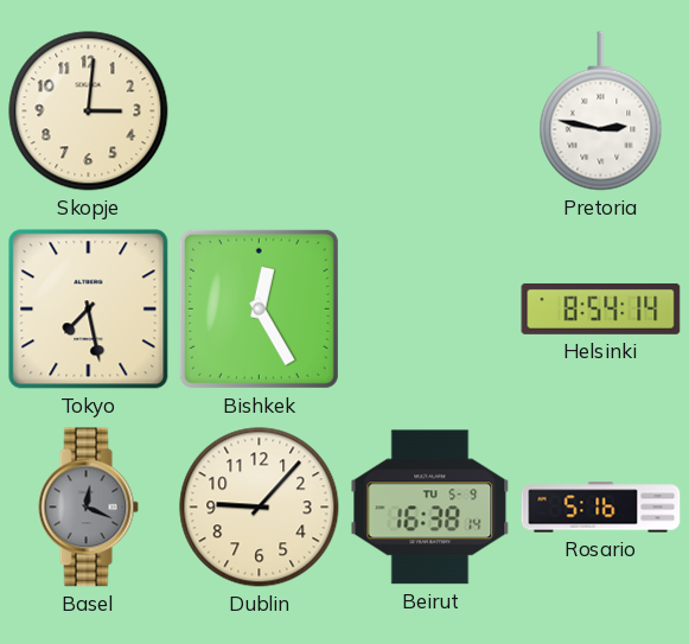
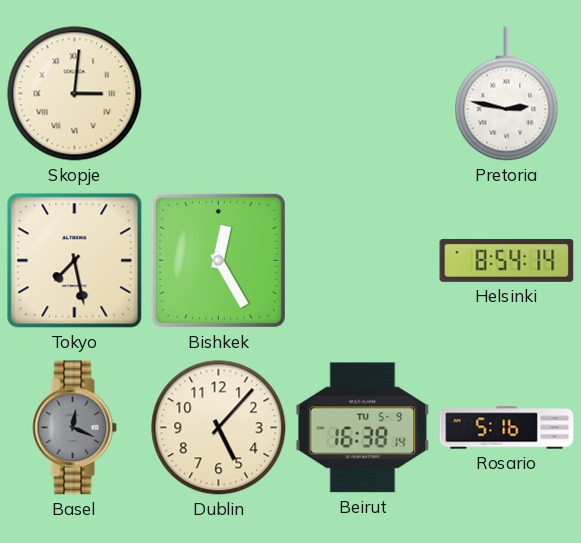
Skopje numerals: Arabic -> Roman (75, 94)
Dublin: 9:07 -> 5:07 (219, 428)
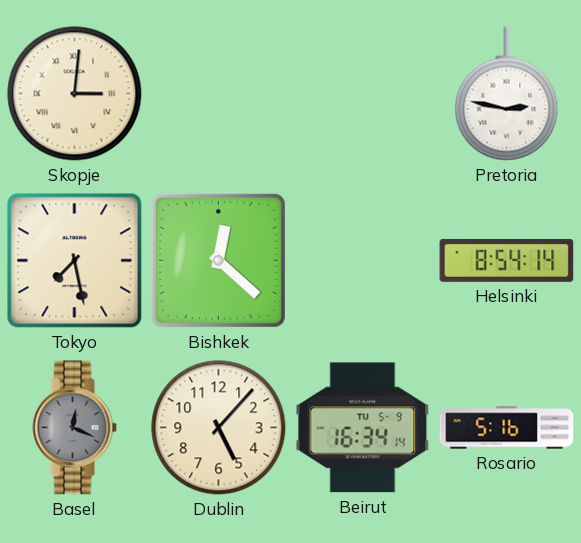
Bishkek: 12:25 -> 12:22 (218, 260)
Beirut: 16:38 -> 16:34 (363, 428)
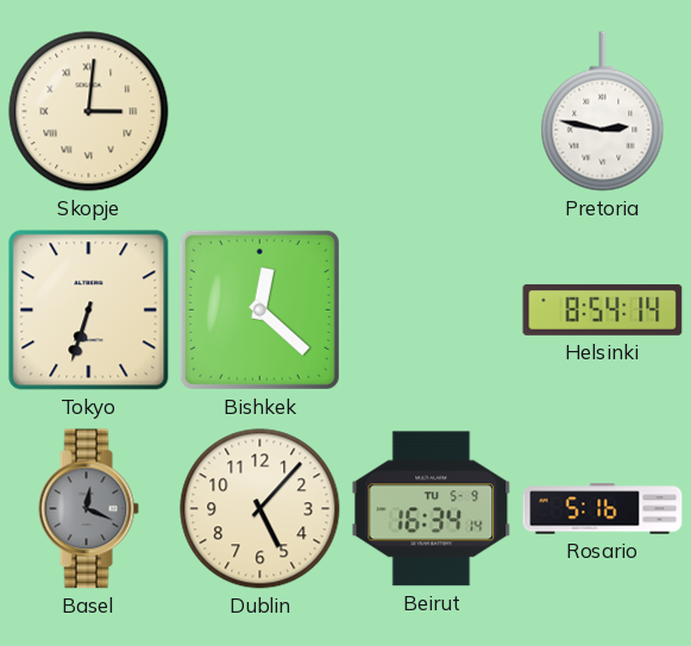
Tokyo: 7:28 -> 6:33 (89, 311)
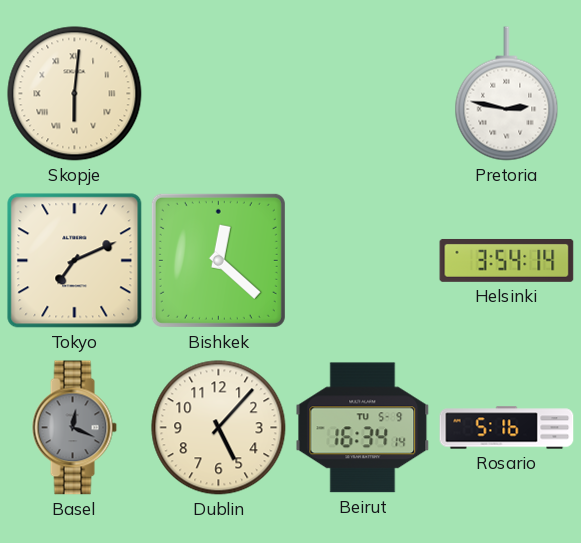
Skopje: 3:01 -> 6:01 (75, 94)
Tokyo: 6:33 -> 7:11 (75, 261)
Helsinki: 8:54 -> 3:54 (507, 260)
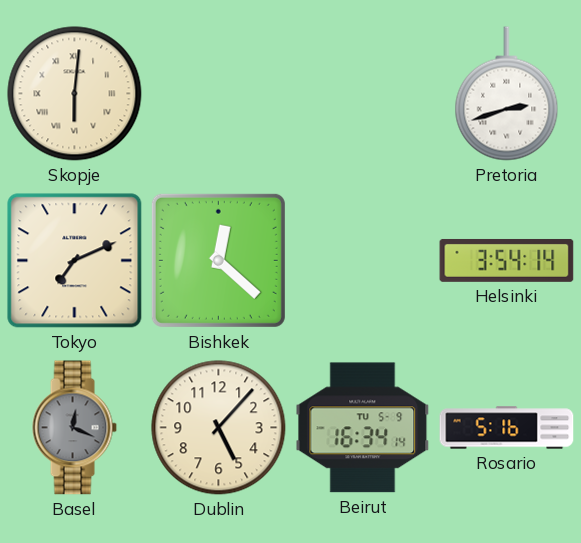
Pretoria: 2:47 -> 2:42 (507, 94)
